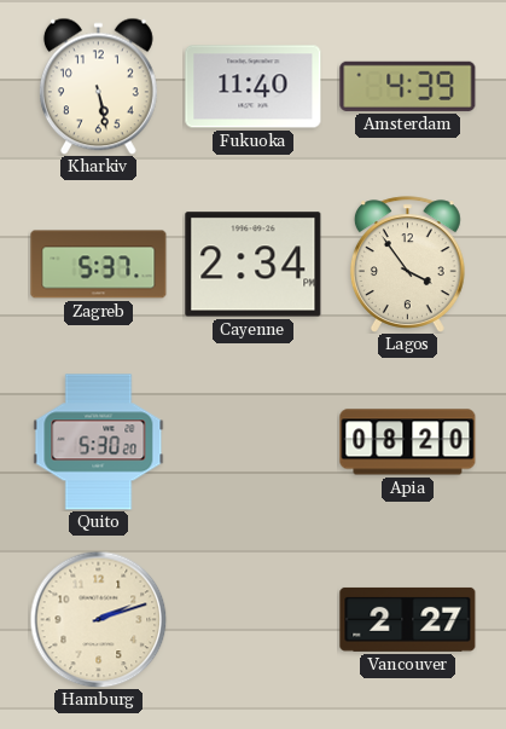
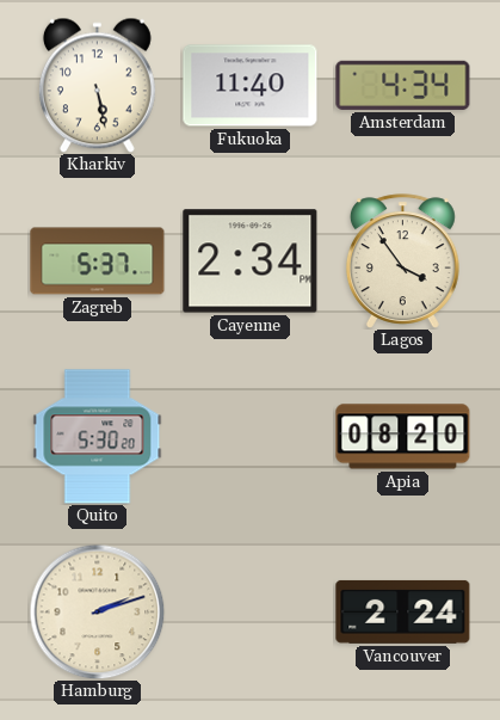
Amsterdam: 4:39 -> 4:34 (403, 85)
Vancouver: 2:27 -> 2:24 (403, 611)
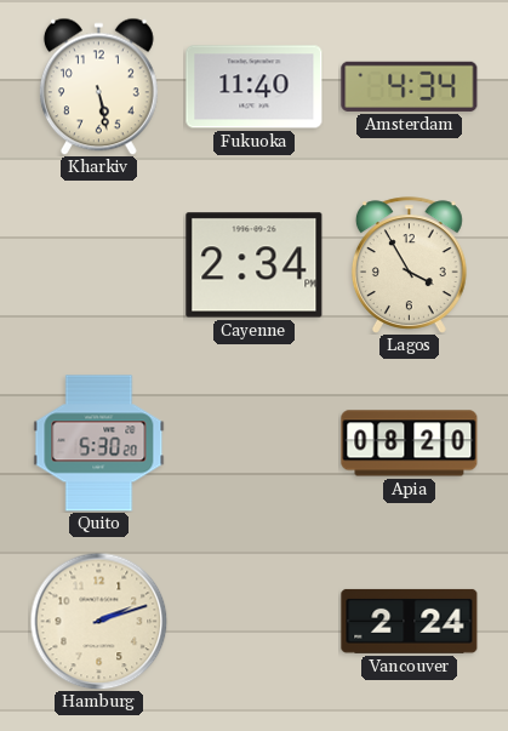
Zagreb: 5:37 -> none (98, 261)
Lagos: 3:54 -> 3:55 (409, 265)
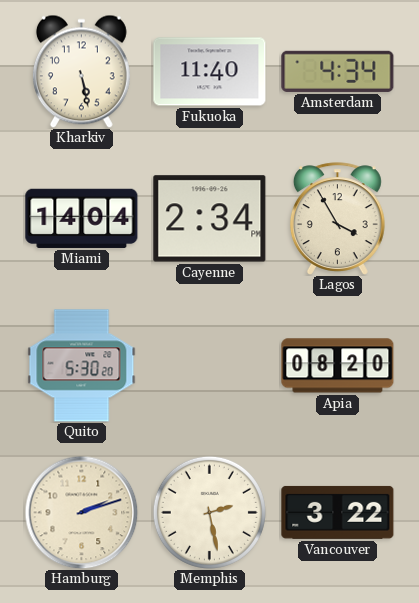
Miami: none -> 14:04 (82, 218)
Memphis: none -> 2:28 (209, 512)
Vancouver: 2:24 -> 3:22 (338, 512)
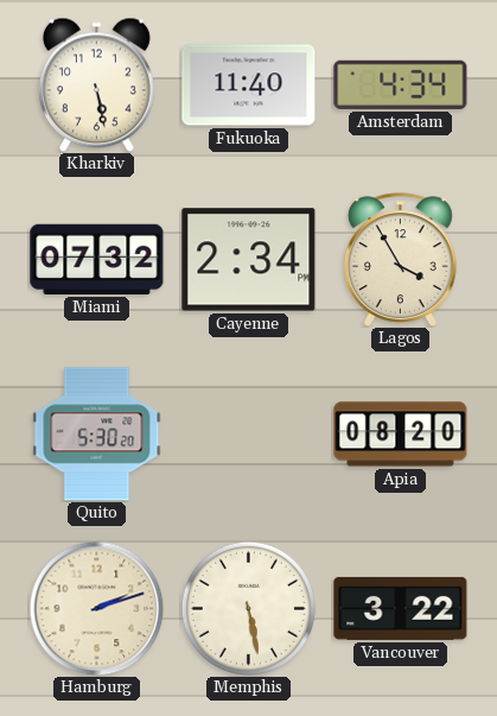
Miami: 14:04 -> 07:32 (97, 259)
Memphis: 2:28 -> 5:28 (248, 608)
